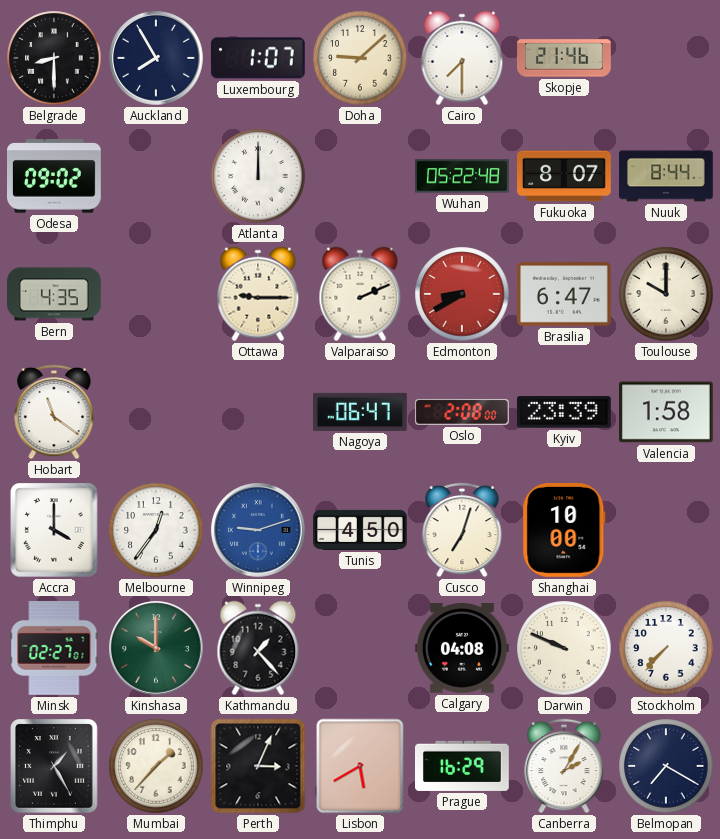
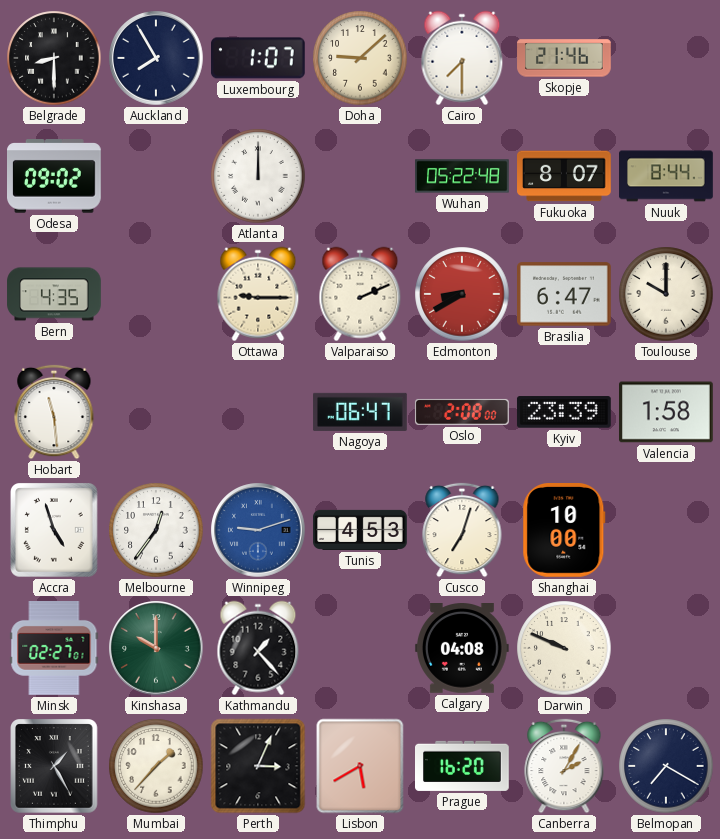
Hobart: 11:21 -> 11:29 (54, 412)
Accra: 4:00 -> 4:57 (55, 531)
Tunis: 4:50 -> 4:53 (360, 530)
Stockholm: 7:37 -> none (666, 648)
Prague: 16:29 -> 16:20 (463, 766)
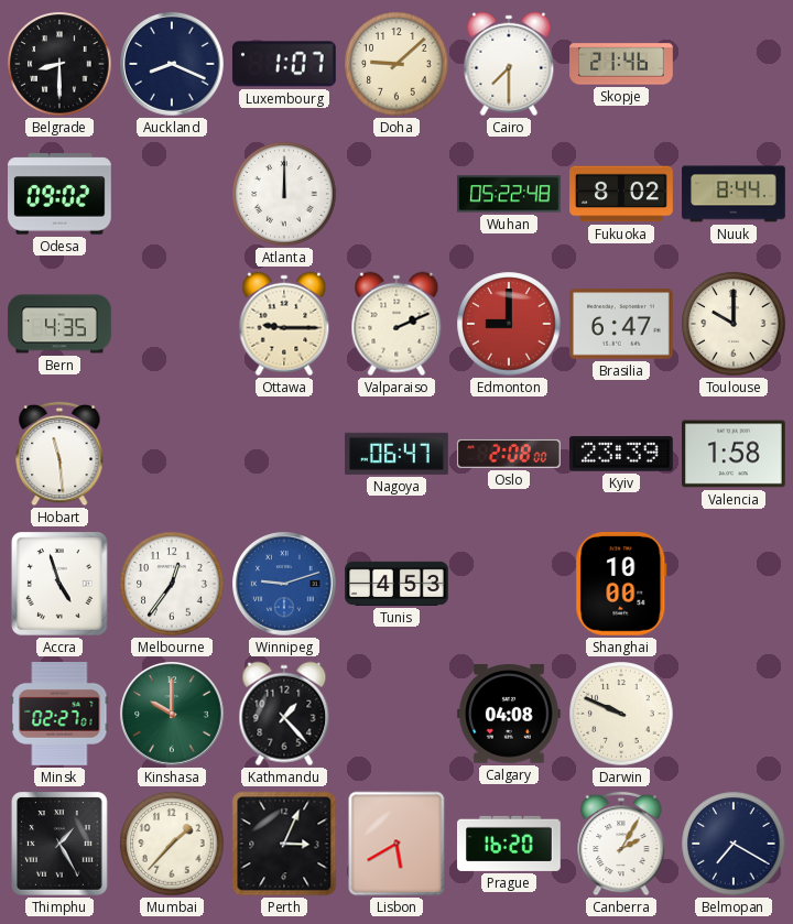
Auckland: 7:55 -> 8:19 (172, 64)
Fukuoka: 8:07 -> 8:02 (621, 194)
Edmonton: 8:40 -> 9:00 (509, 324)
Cusco: 7:03 -> none (462, 530)
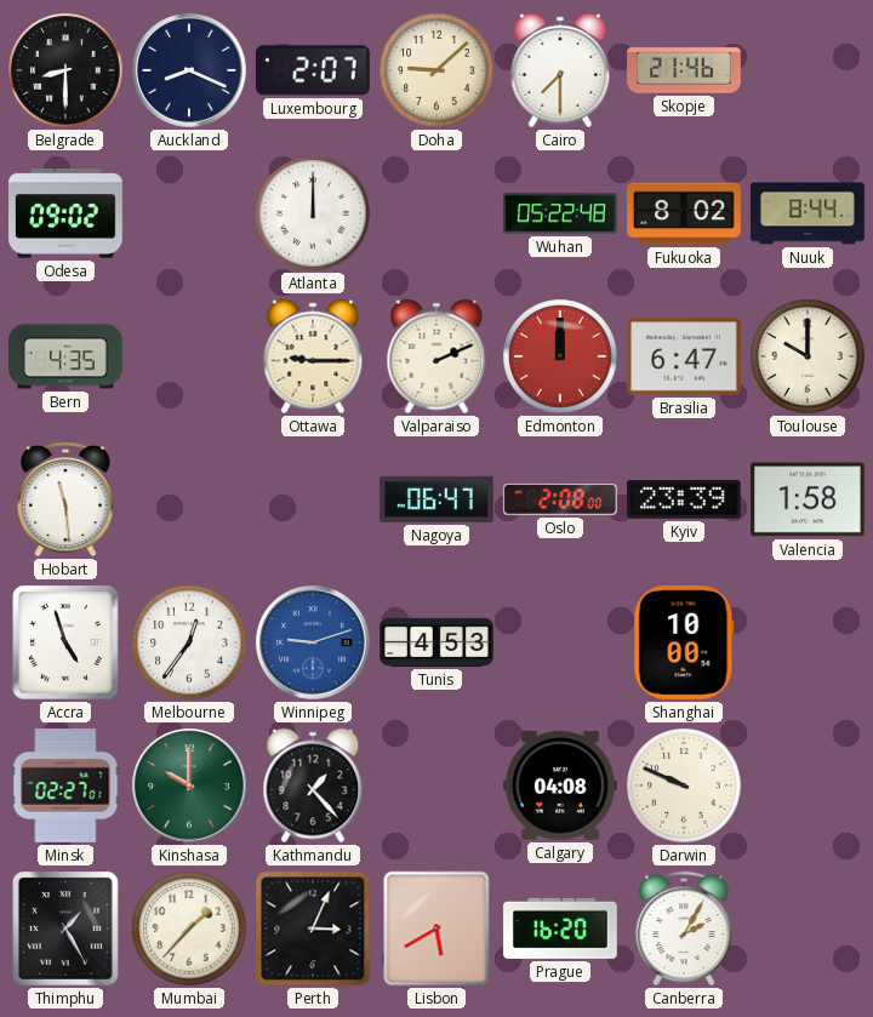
Luxembourg: 1:07 -> 2:07 (313, 70)
Edmonton: 9:00 -> 12:00 (560, 356)
Belmopan: 7:20 -> none (734, 844)
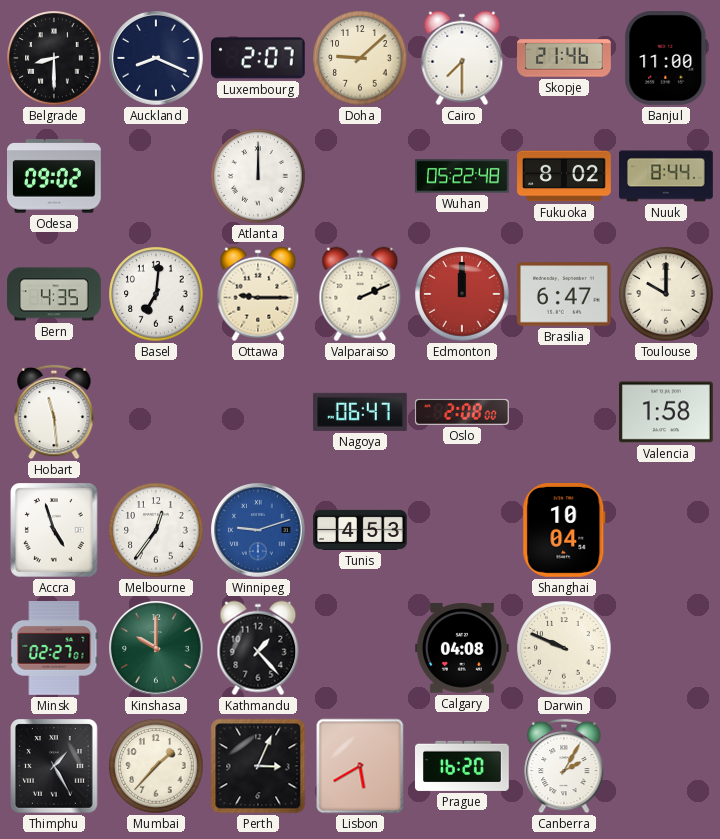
Banjul: none -> 11:00 (666, 59)
Basel: none -> 7:01 (156, 294)
Kyiv: 23:39 -> none (684, 499)
Shanghai: 10:00 -> 10:04 (564, 531)
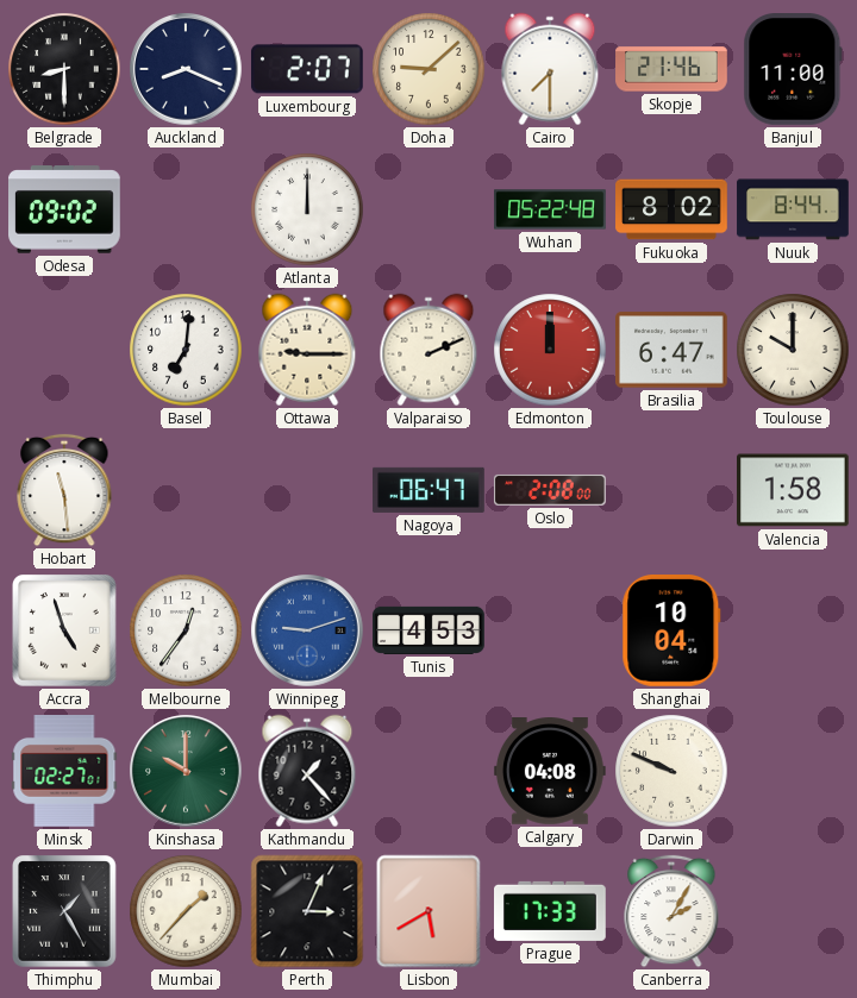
Bern: 4:35 -> none (54, 294)
Prague: 16:20 -> 17:33 (551, 911)
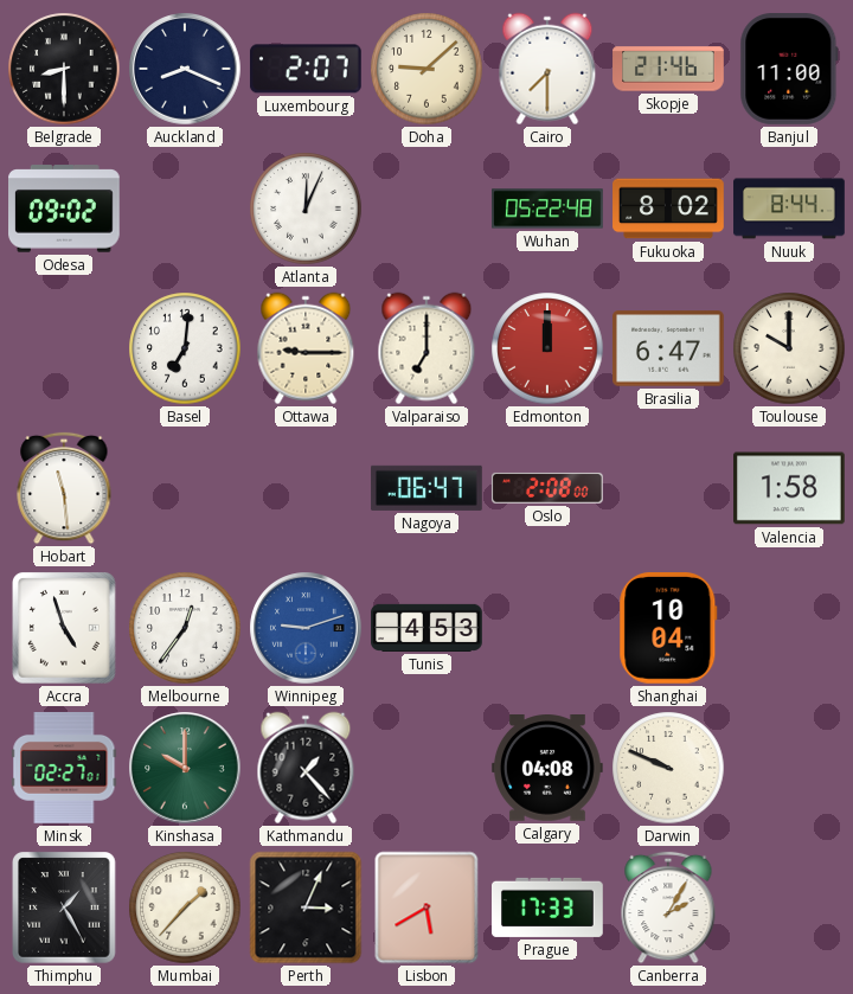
Atlanta: 12:00 -> 12:04 (306, 209)
Valparaiso: 2:11 -> 7:00 (426, 348)
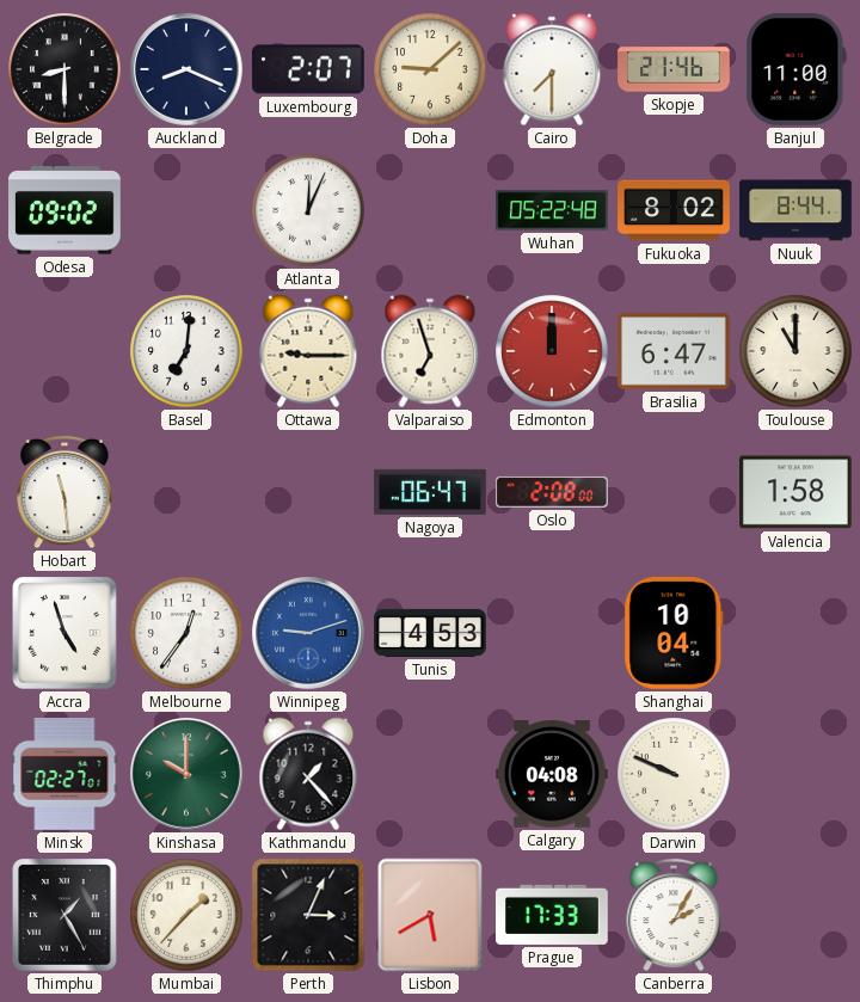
Valparaiso: 7:00 -> 6:57 (430, 351)
Toulouse: 10:00 -> 11:00 (795, 351)
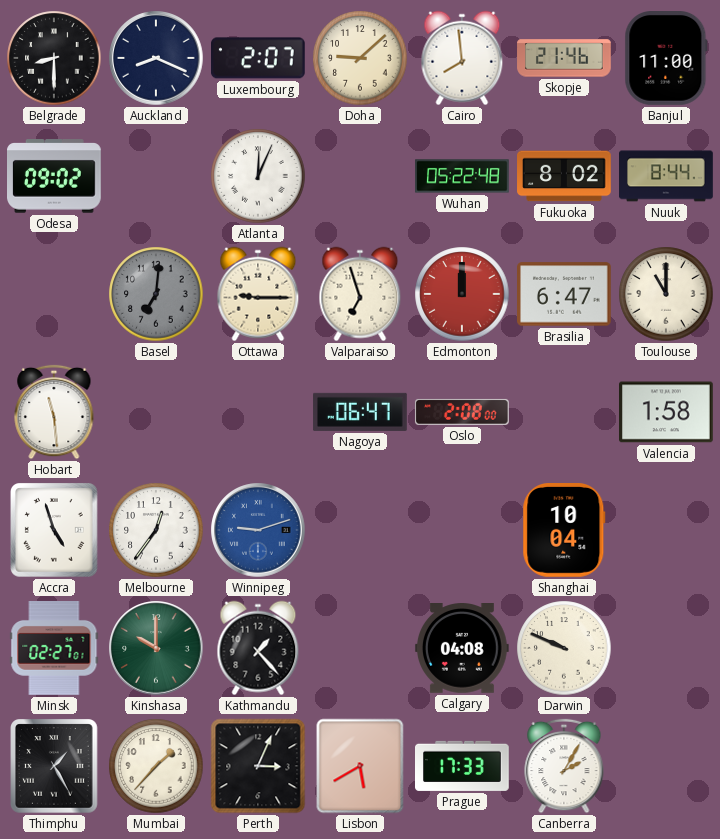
Cairo: 7:30 -> 7:59 (462, 58)
Basel dial: white -> grey (156, 294)
Tunis: 4:53 -> none (430, 633)
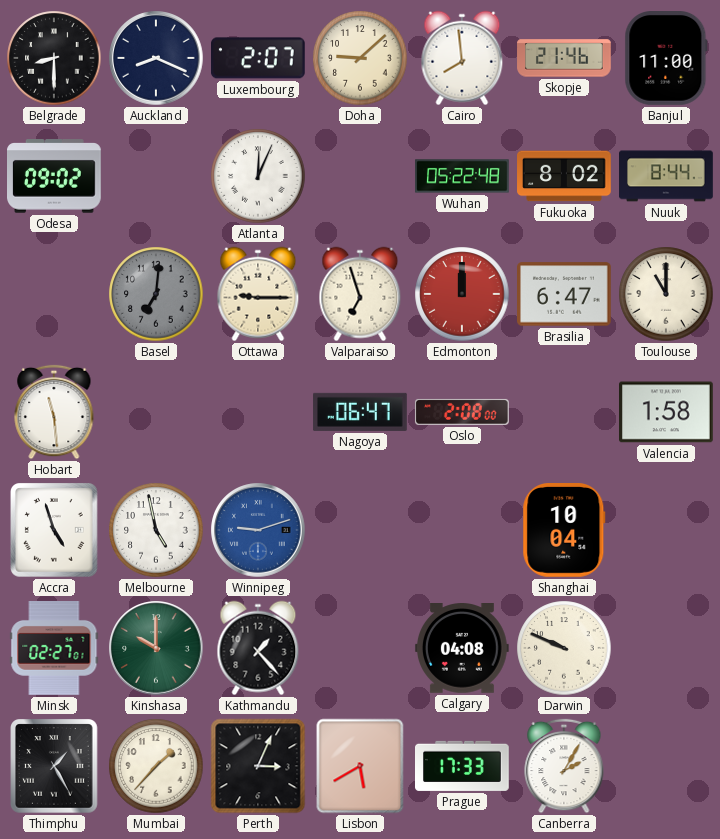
Melbourne: 12:36 -> 4:58 (156, 530)
